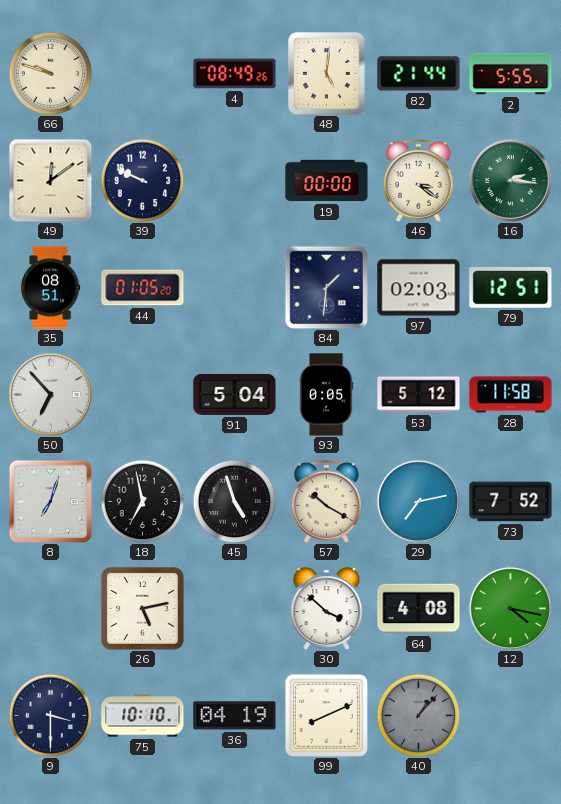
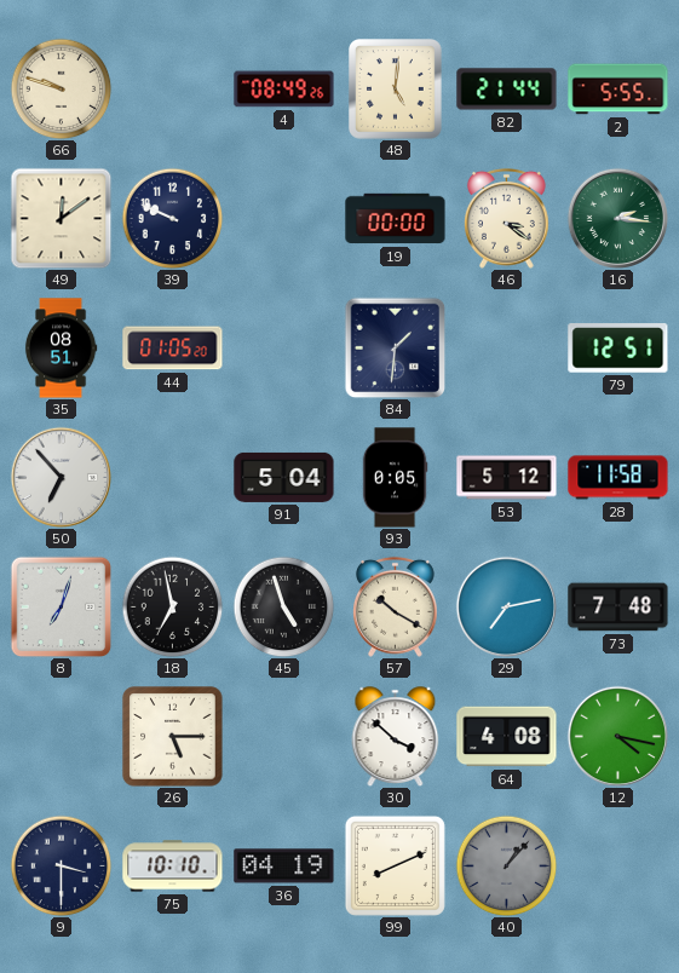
97: 02:03 -> none (419, 288)
73: 7:52 -> 7:48 (618, 608)
26: 5:13 -> 5:15 (173, 737)
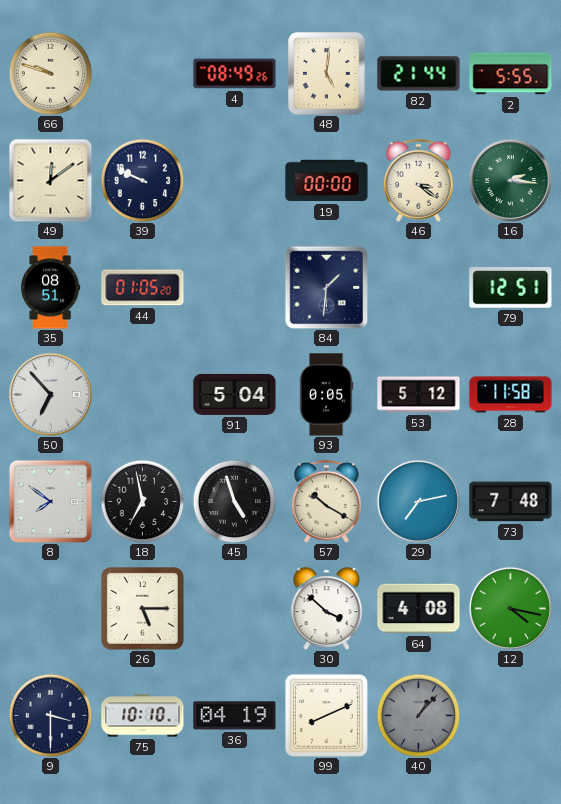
8: 7:03 -> 7:51 (50, 501)
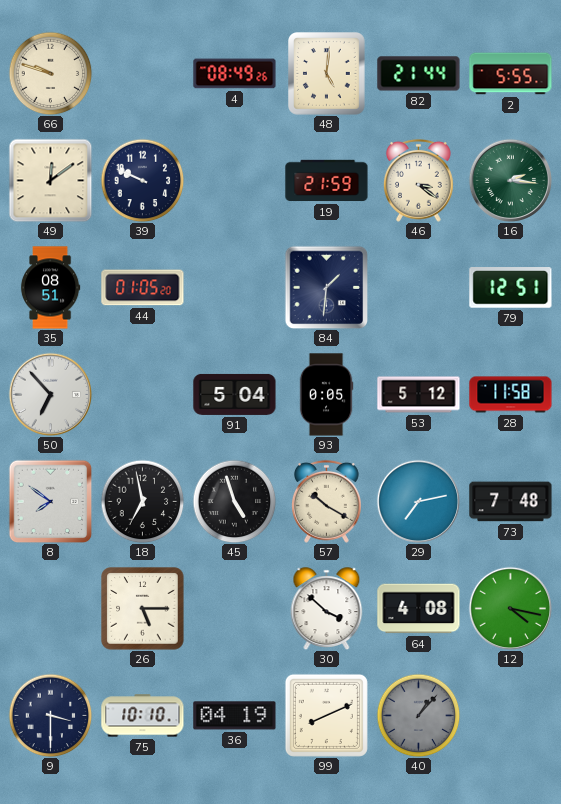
19: 00:00 -> 21:59 (327, 181)
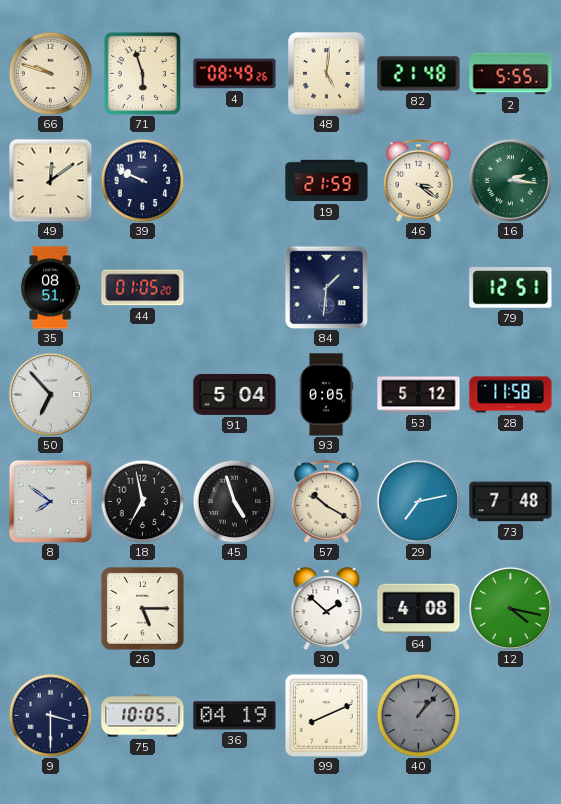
71: none -> 5:57 (142, 73)
82: 21:44 -> 21:48 (419, 74)
30: 3:52 -> 1:52 (327, 608)
75: 10:10 -> 10:05 (143, 716)
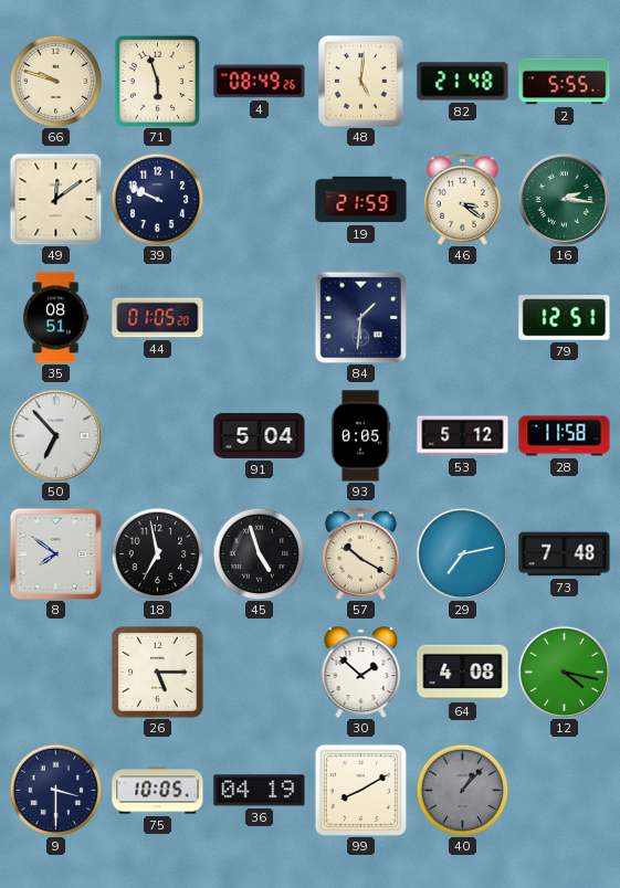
99: 8:11 -> 8:10 (360, 790)
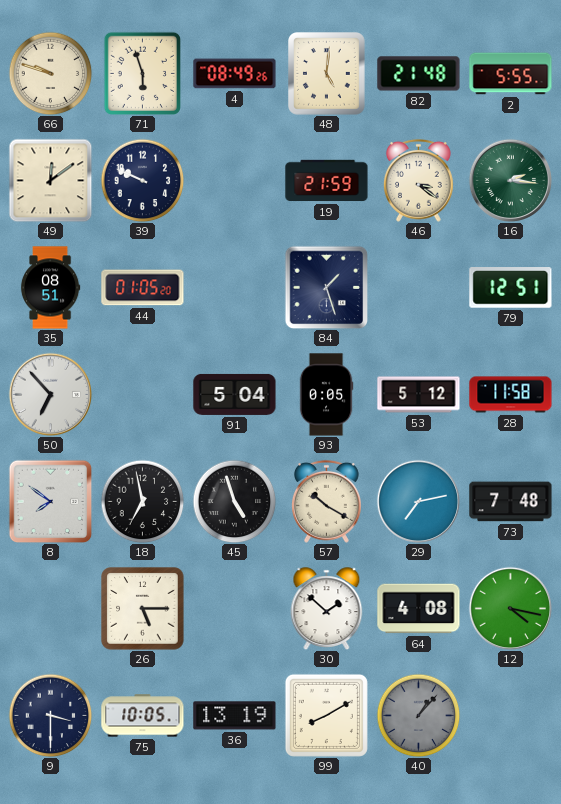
84: 1:31 -> 1:27 (326, 287)
36: 04:19 -> 13:19 (235, 716)
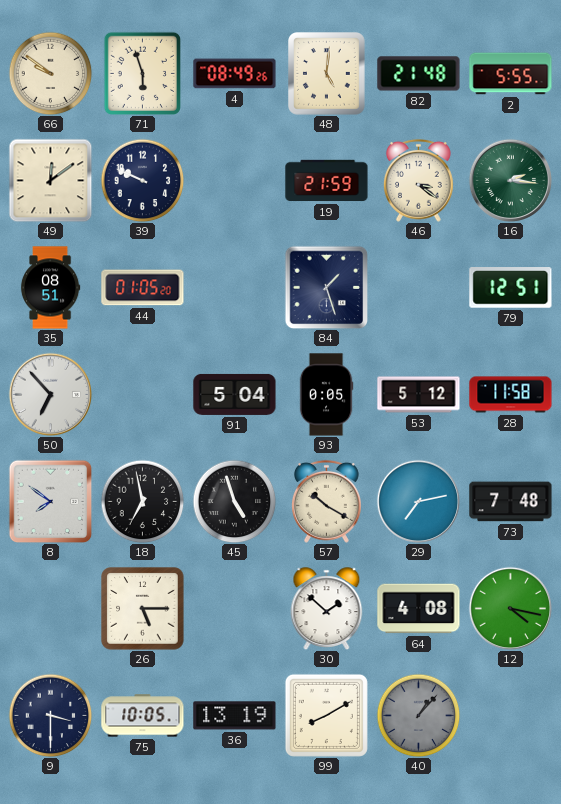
66: 9:48 -> 9:51 (50, 73)
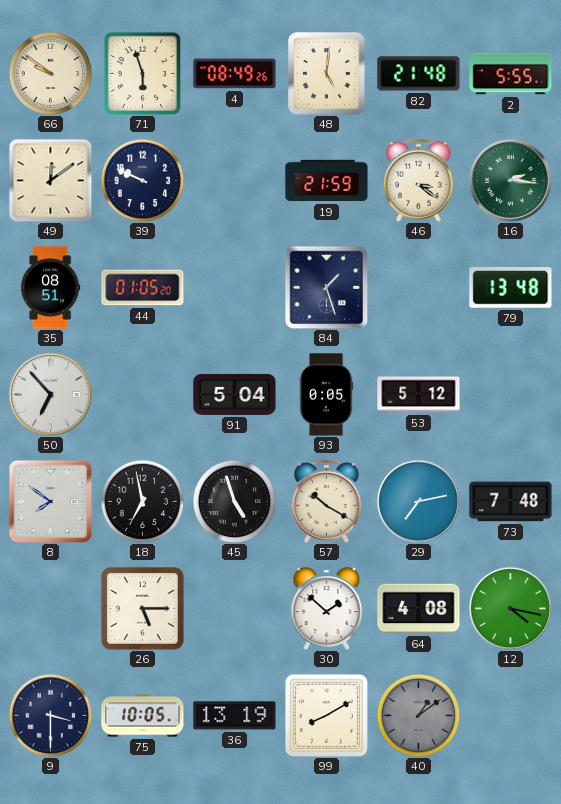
79: 12:51 -> 13:48 (511, 288)
28: 11:58 -> none (511, 395)
40: 1:07 -> 1:09 (418, 715)
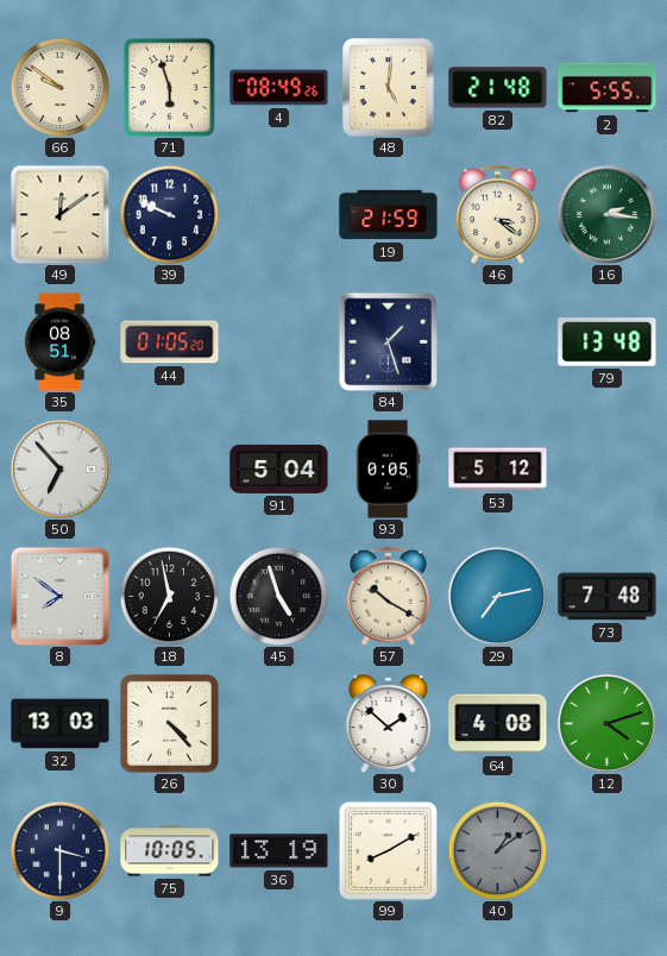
32: none -> 13:03 (61, 724)
26: 5:15 -> 4:23 (170, 724)
12: 4:17 -> 4:12 (606, 723)
